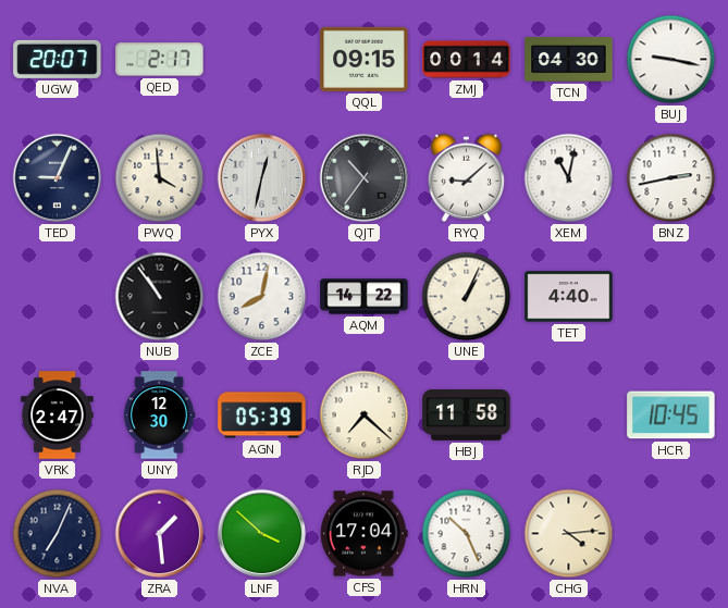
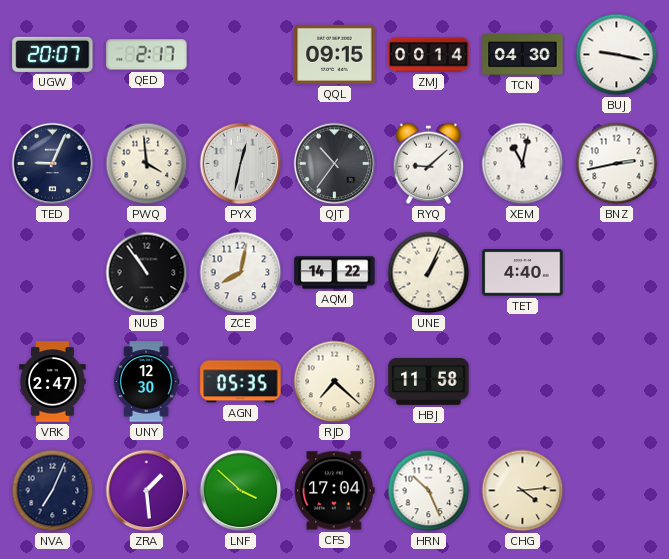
AGN: 05:39 -> 05:35 (241, 382)
HCR: 10:45 -> none (671, 415)
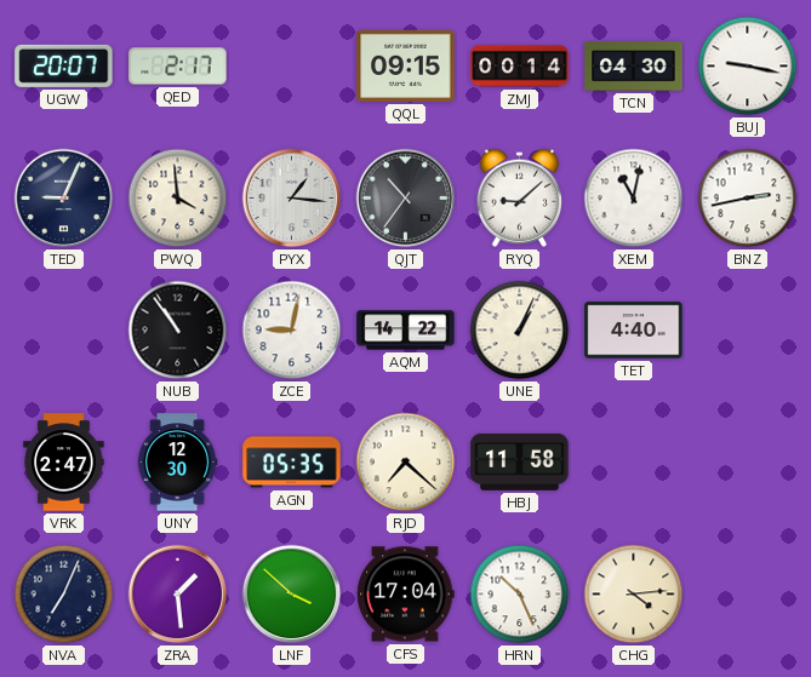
PYX: 12:32 -> 1:16 (292, 199)
ZCE: 8:02 -> 9:02 (292, 331)
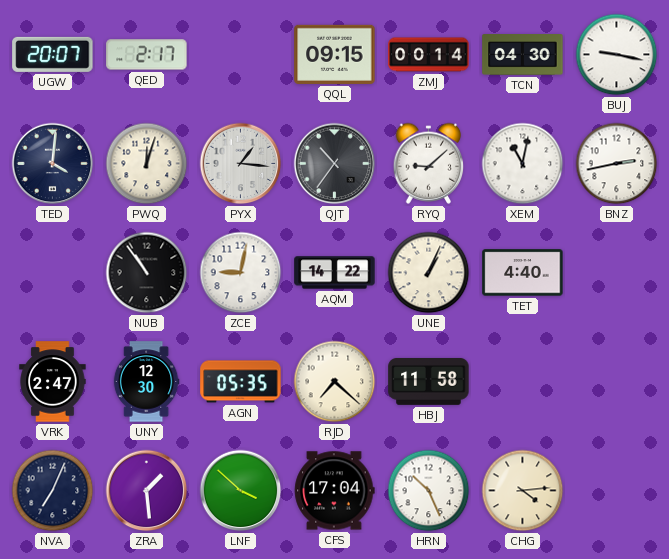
TED: 9:04 -> 4:01 (53, 164)
PWQ: 3:59 -> 12:03 (147, 164)
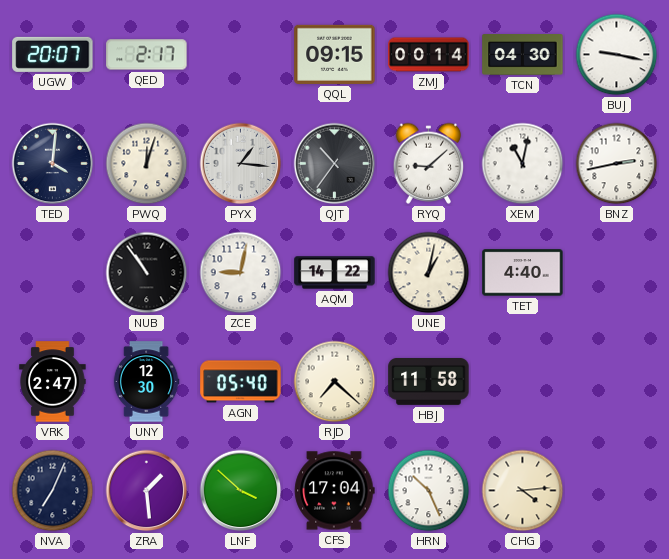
UNE: 1:04 -> 1:02 (429, 273)
AGN: 05:35 -> 05:40 (241, 382)
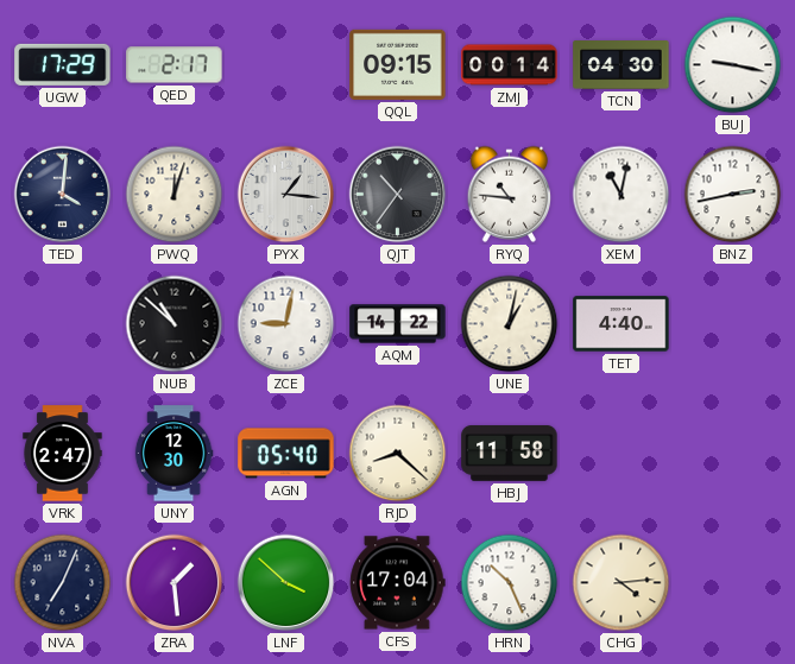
UGW: 20:07 -> 17:29 (63, 64)
RYQ: 9:08 -> 10:46 (510, 194)
NUB: 10:54 -> 10:52 (175, 324)
RJD: 7:22 -> 8:22 (398, 454)
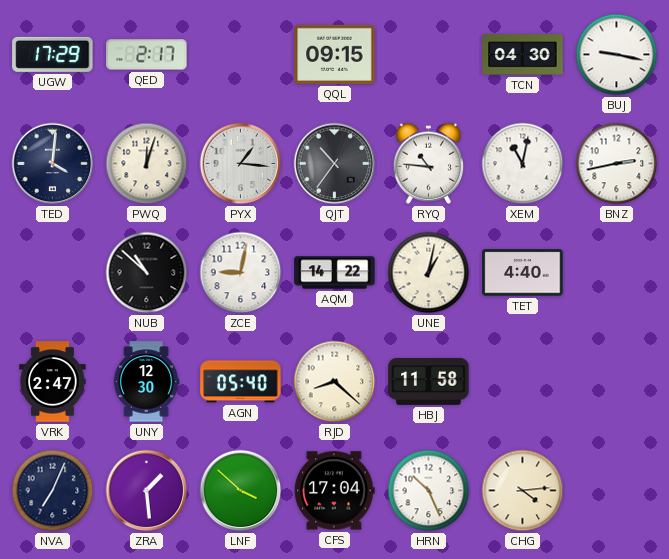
ZMJ: 00:14 -> none (510, 65)
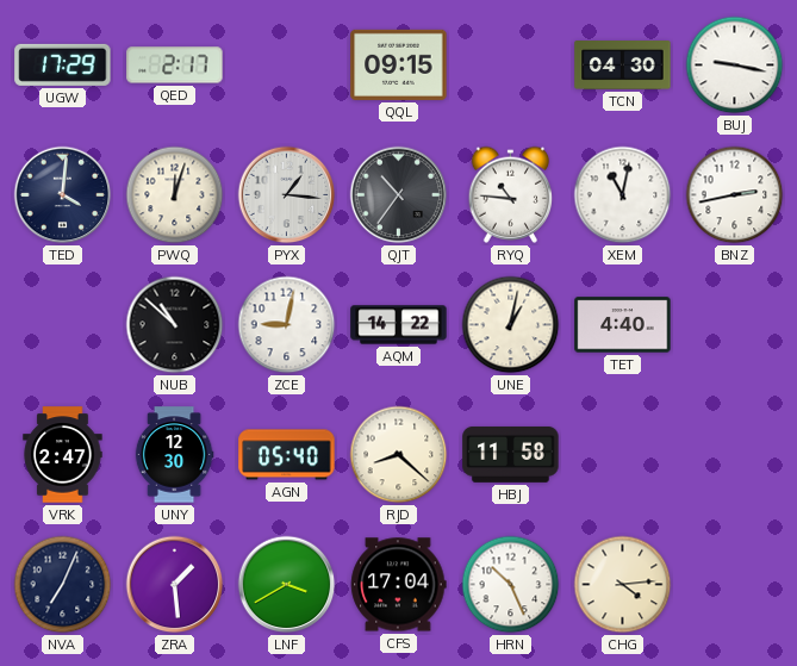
LNF: 3:52 -> 3:40 (287, 585)
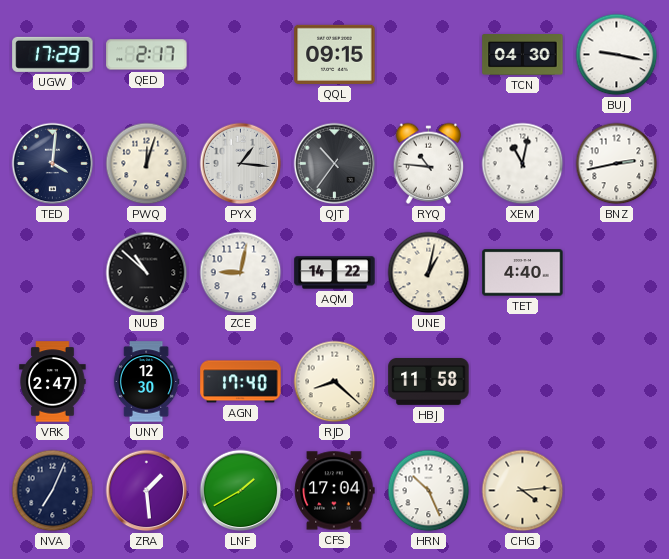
AGN: 05:40 -> 17:40 (241, 382)
LNF: 3:40 -> 1:40 (241, 491)
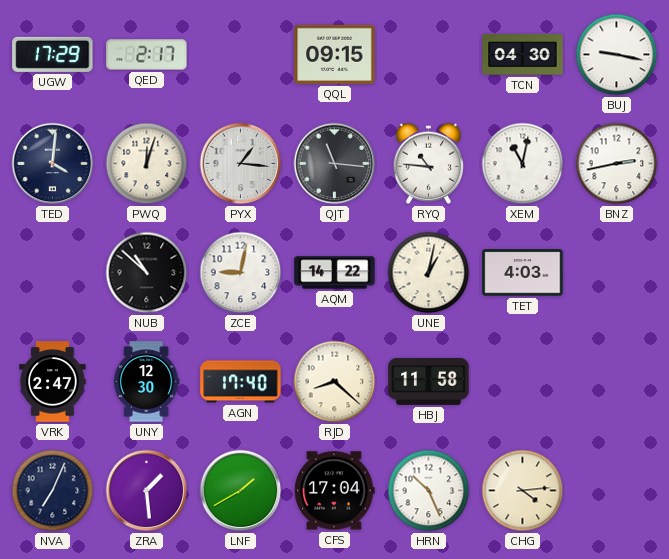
QJT: 10:36 -> 11:16 (335, 164)
TET: 4:40 -> 4:03 (523, 273)
